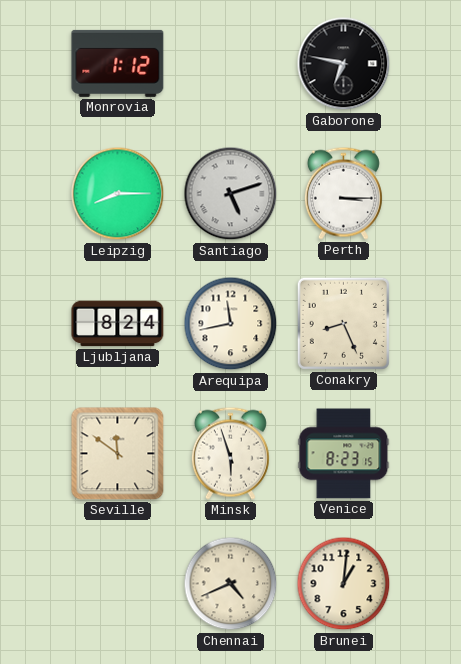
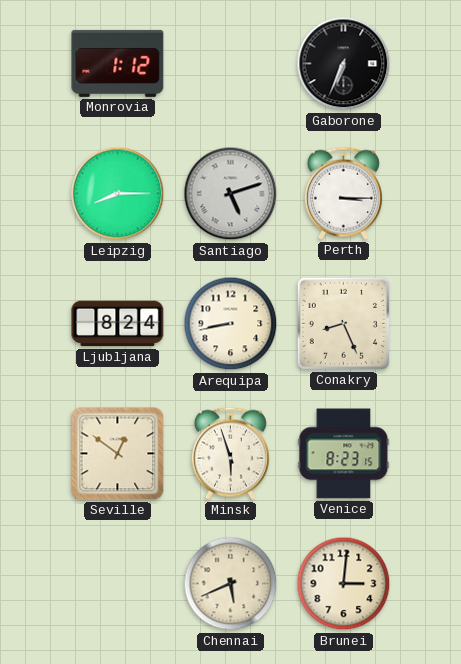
Gaborone: 6:47 -> 6:34 (344, 64)
Arequipa: 11:43 -> 8:43 (231, 324)
Seville: 11:51 -> 12:51 (118, 454)
Chennai: 4:41 -> 5:41 (231, 584)
Brunei: 1:01 -> 3:01 (344, 584)
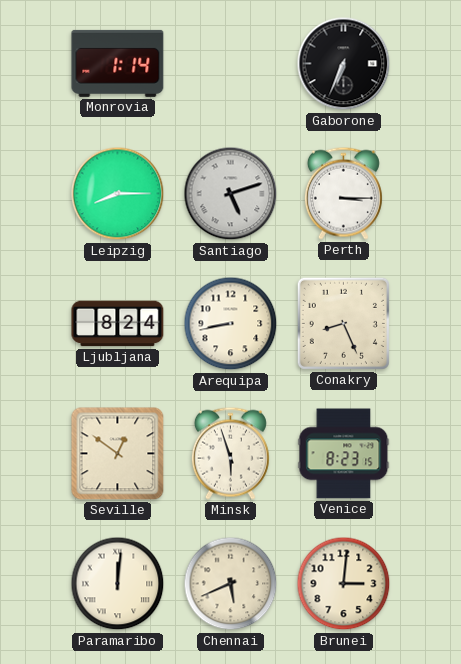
Monrovia: 1:12 -> 1:14 (118, 63)
Paramaribo: none -> 12:01 (118, 584)
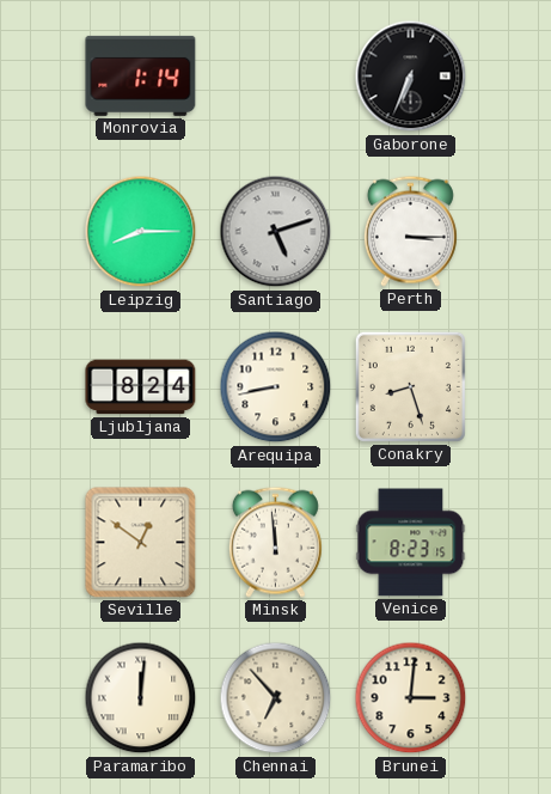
Conakry: 8:26 -> 8:27 (410, 386)
Minsk: 5:57 -> 11:59 (275, 542)
Chennai: 5:41 -> 6:53 (276, 698)
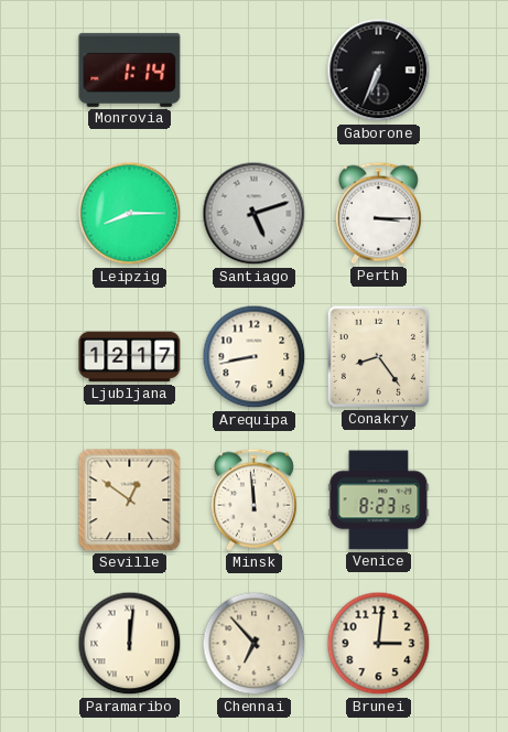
Ljubljana: 8:24 -> 12:17 (130, 357)
Conakry: 8:27 -> 8:24 (378, 356)
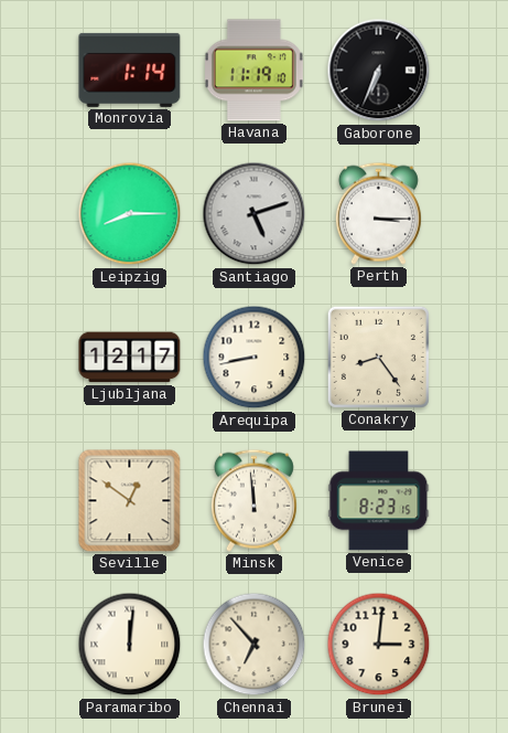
Havana: none -> 11:19 (253, 71)
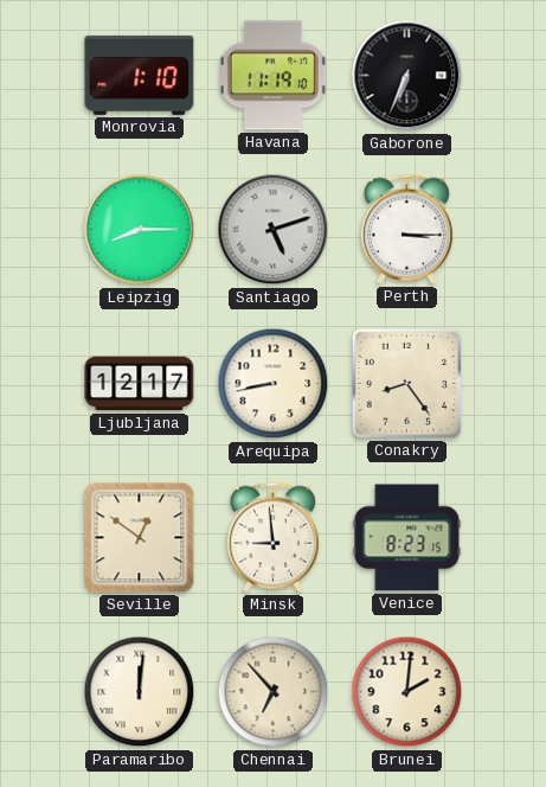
Monrovia: 1:14 -> 1:10 (140, 75)
Minsk: 11:59 -> 8:59 (272, 537)
Brunei: 3:01 -> 2:01 (407, 692)
